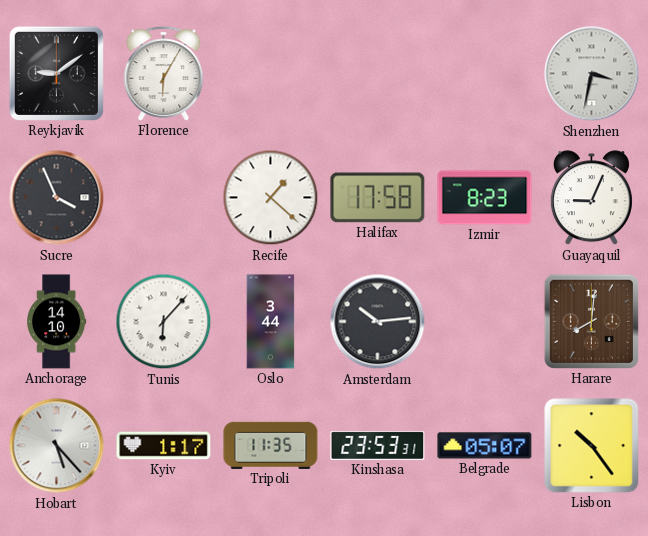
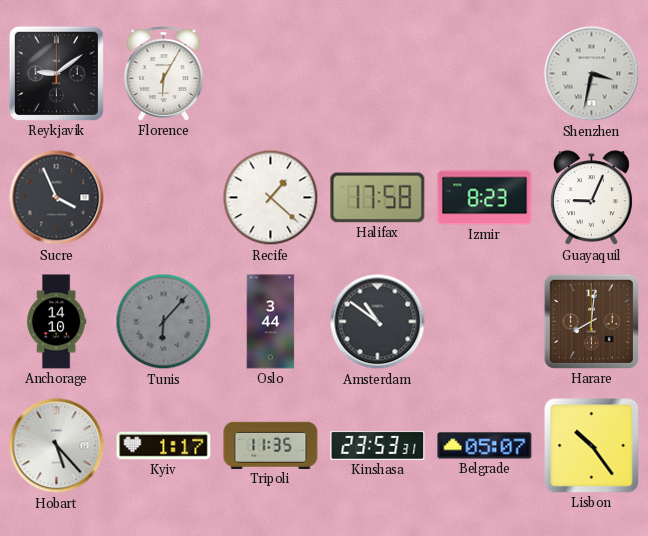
Tunis dial: white -> grey (164, 322)
Amsterdam: 10:14 -> 10:51 (378, 322)
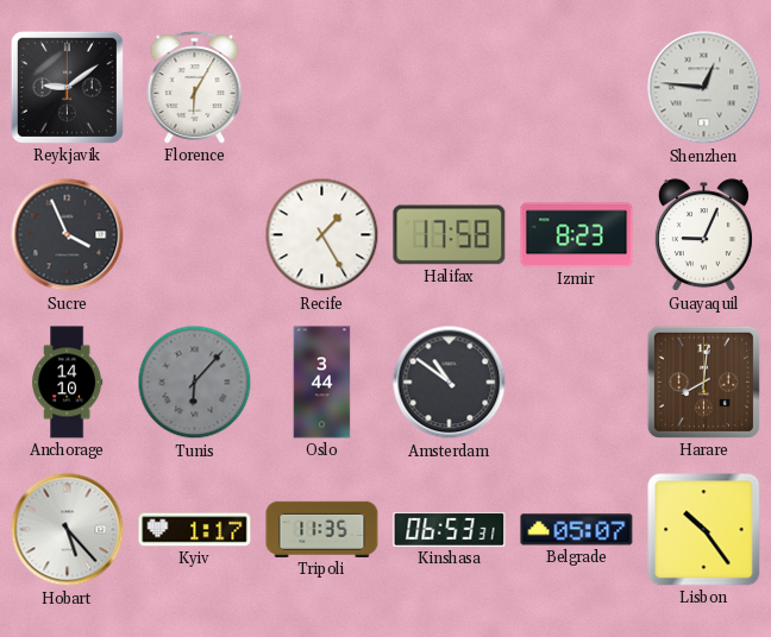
Shenzhen: 3:32 -> 12:46 (704, 88)
Recife: 1:22 -> 1:25 (322, 235)
Kinshasa: 23:53 -> 06:53 (450, 529)
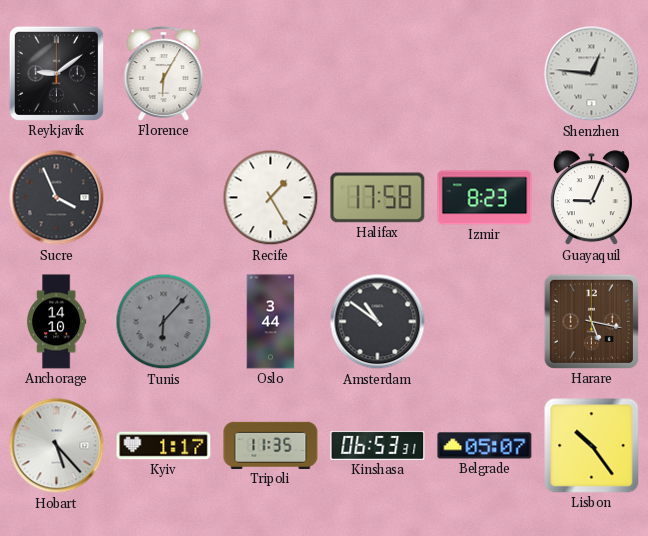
Harare: 8:01 -> 5:17 (591, 321)
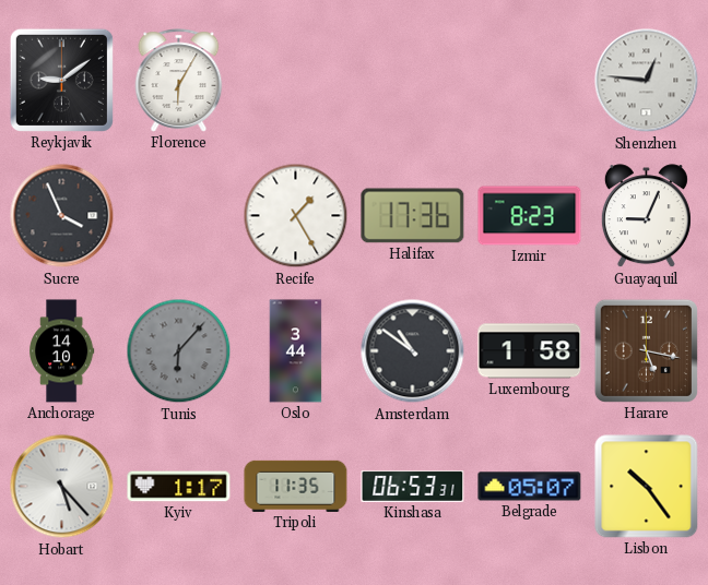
Halifax: 17:58 -> 17:36 (413, 216)
Luxembourg: none -> 1:58 (530, 351)
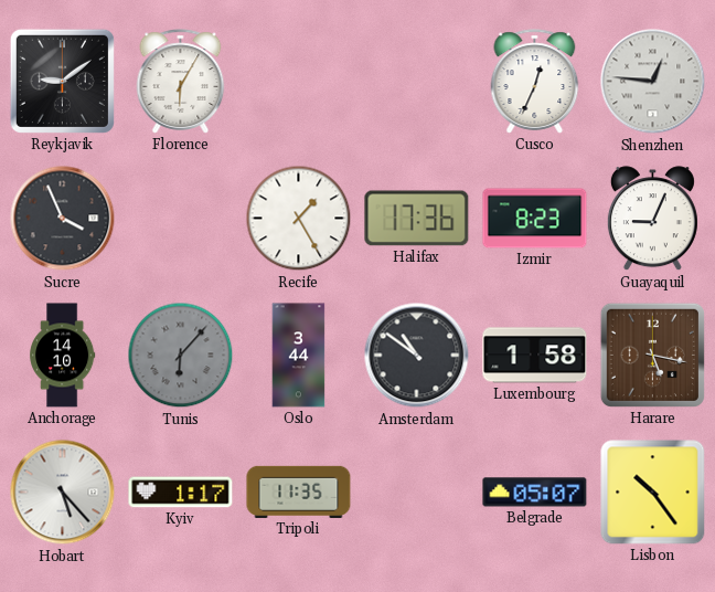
Cusco: none -> 12:34 (535, 82)
Kinshasa: 06:53 -> none (413, 486)
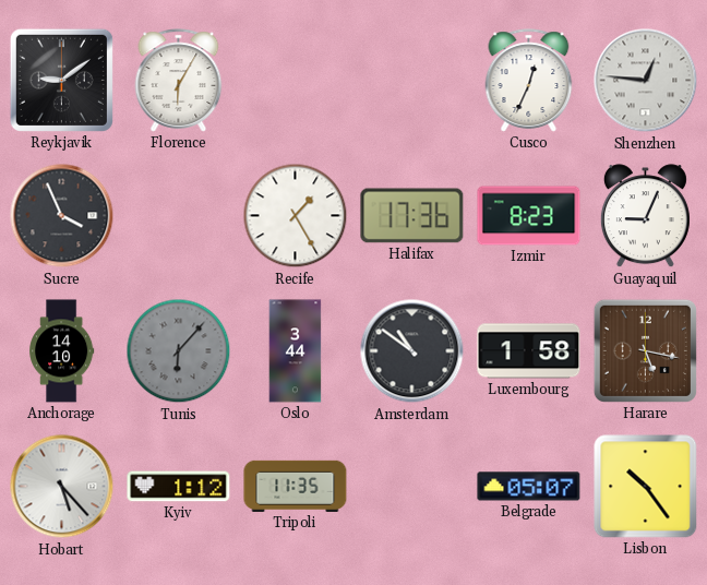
Kyiv: 1:17 -> 1:12 (179, 487)
